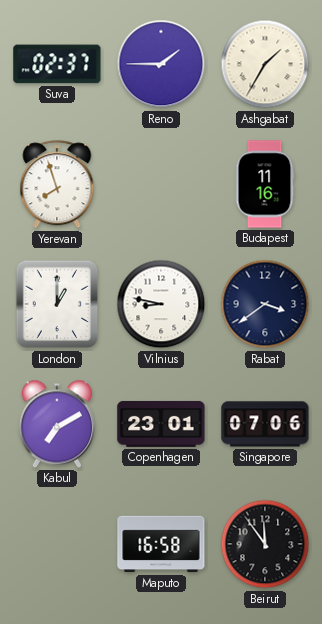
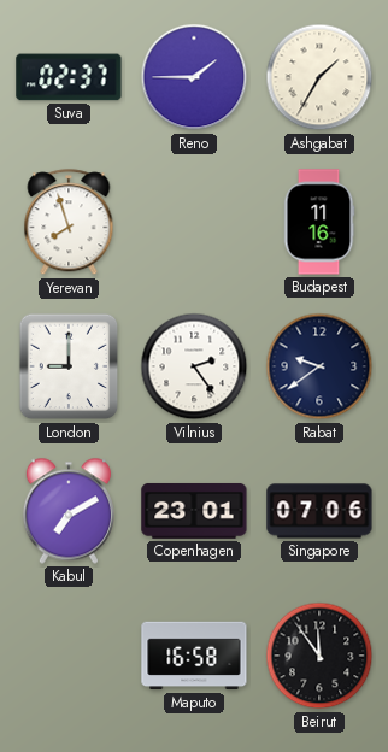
London: 1:00 -> 9:00 (69, 366)
Vilnius: 8:47 -> 2:24 (194, 366)
Rabat: 3:39 -> 9:39 (319, 366)
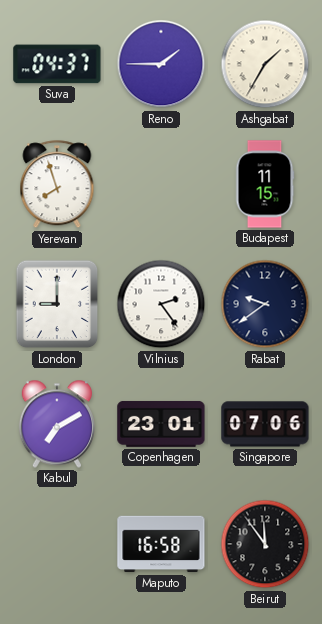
Suva: 02:37 -> 04:37 (57, 64)
Budapest: 11:16 -> 11:15 (265, 184)
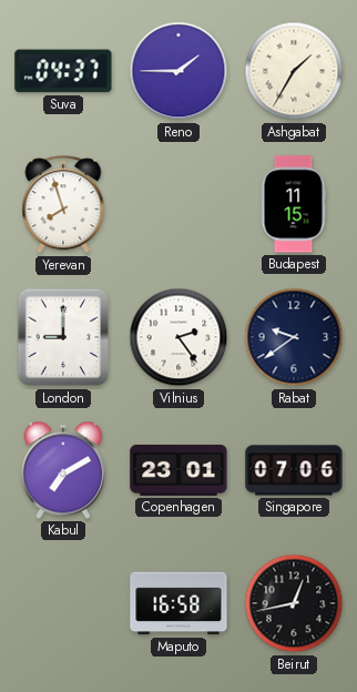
Beirut: 11:54 -> 12:43 (294, 603)
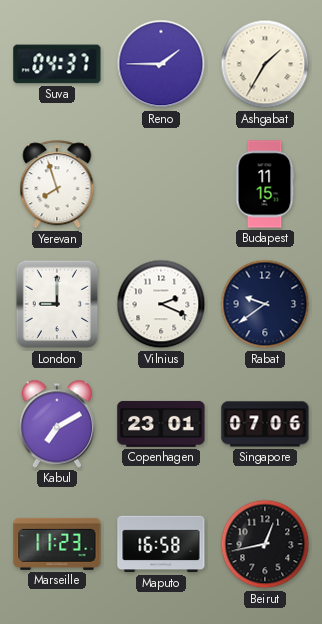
Vilnius: 2:24 -> 2:19 (161, 304)
Marseille: none -> 11:23 (57, 544)
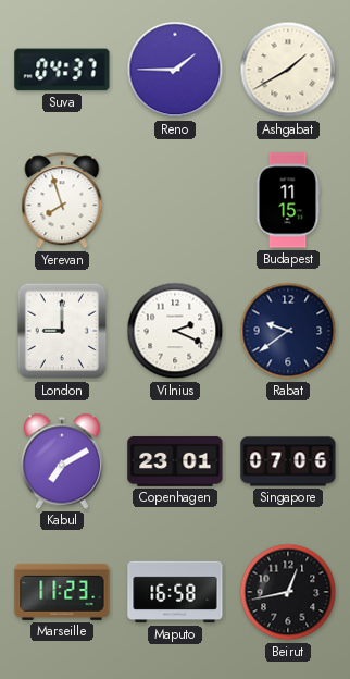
Ashgabat: 1:35 -> 1:40 (288, 70)
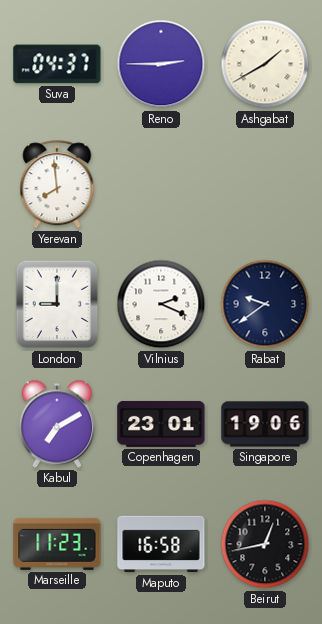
Reno: 1:45 -> 2:45 (161, 64)
Yerevan: 7:57 -> 7:59 (57, 185)
Budapest: 11:15 -> none (288, 200)
Singapore: 07:06 -> 19:06 (265, 424)
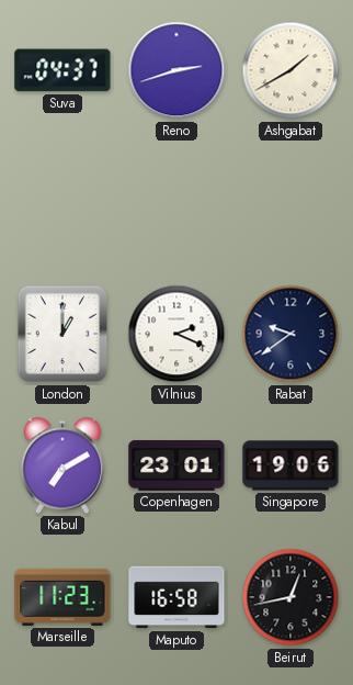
Reno: 2:45 -> 2:42 (176, 70)
Yerevan: 7:59 -> none (57, 185)
London: 9:00 -> 1:00 (62, 334)
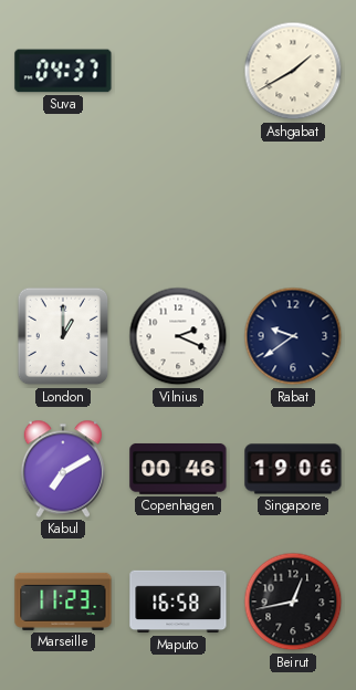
Reno: 2:42 -> none (176, 70)
Copenhagen: 23:01 -> 00:46 (178, 469)
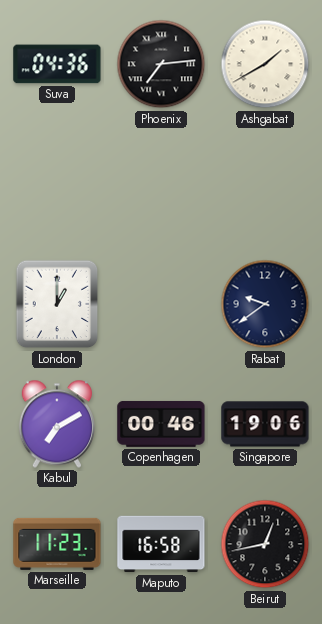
Suva: 04:37 -> 04:36 (57, 64)
Phoenix: none -> 7:14 (161, 64)
Vilnius: 2:19 -> none (178, 336)
